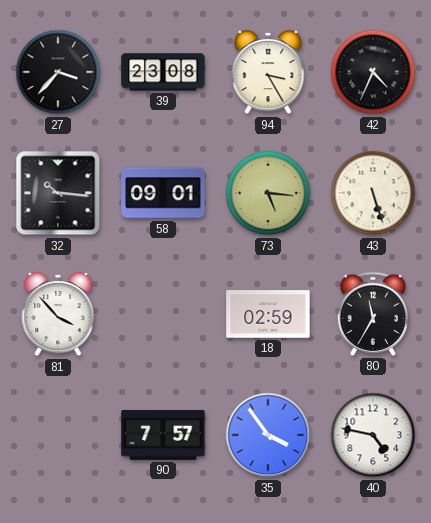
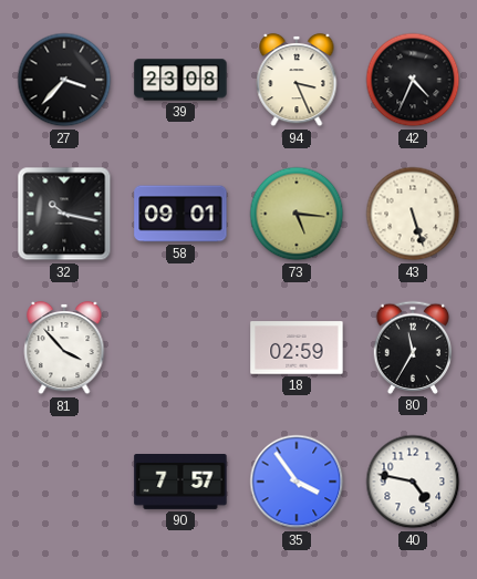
94: 3:25 -> 3:26 (297, 80)
32: 10:16 -> 10:17 (64, 214)
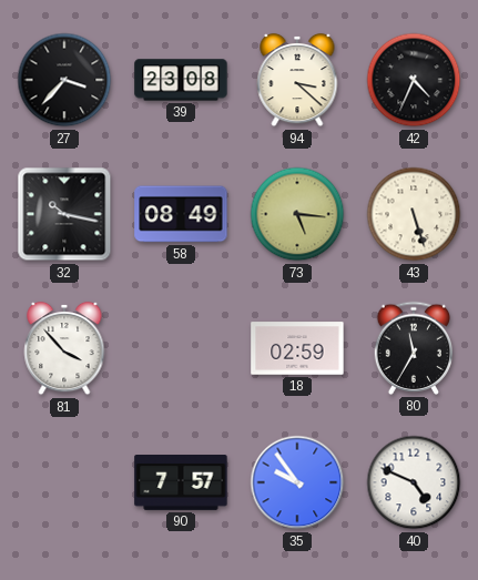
94: 3:26 -> 3:22 (297, 80)
58: 09:01 -> 08:49 (181, 214)
35: 3:54 -> 9:54 (297, 482)
40: 4:47 -> 4:49 (414, 482)
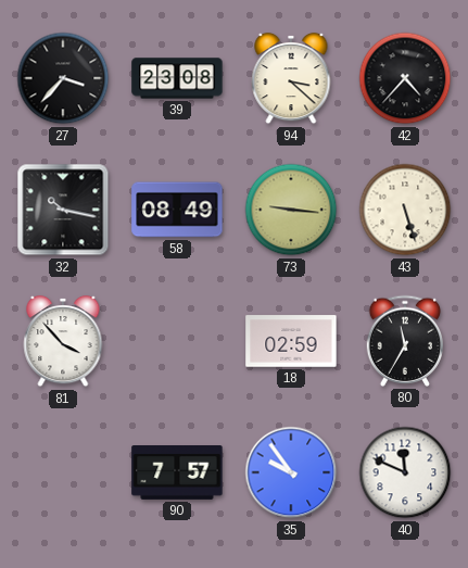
42: 4:34 -> 4:37 (405, 78)
73: 5:16 -> 9:16 (291, 210)
40: 4:49 -> 11:49 (405, 472)
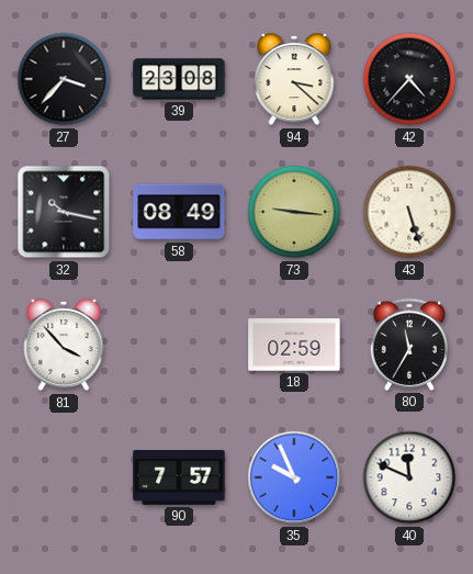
35: 9:54 -> 9:56 (294, 477)
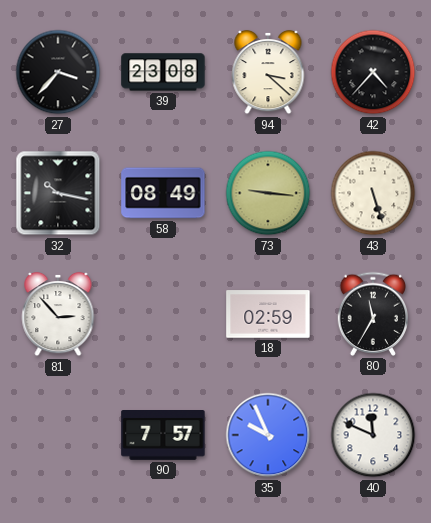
81: 3:53 -> 2:53 (58, 314)
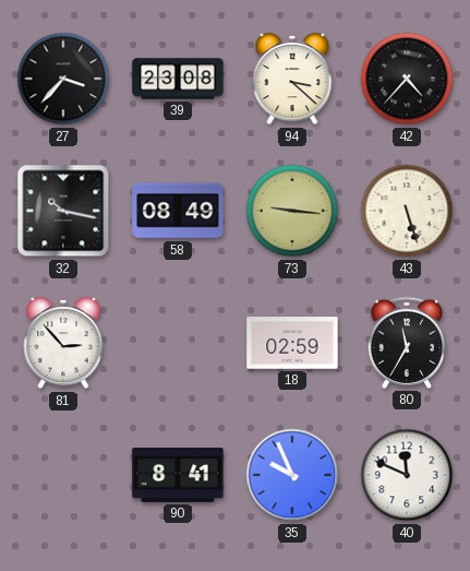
90: 7:57 -> 8:41 (178, 476)
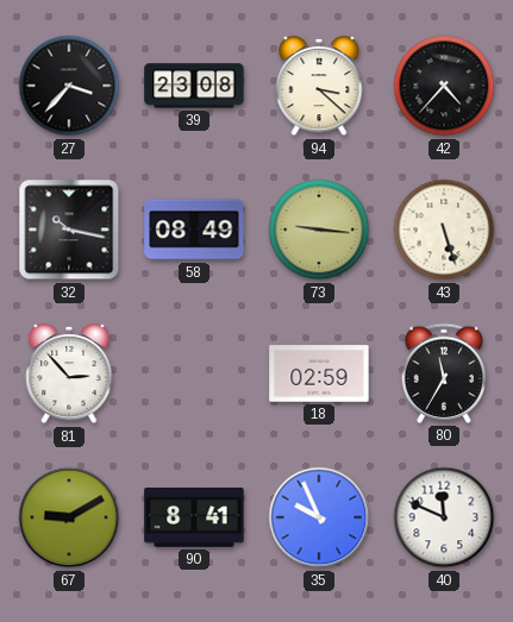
67: none -> 9:10 (69, 517)
